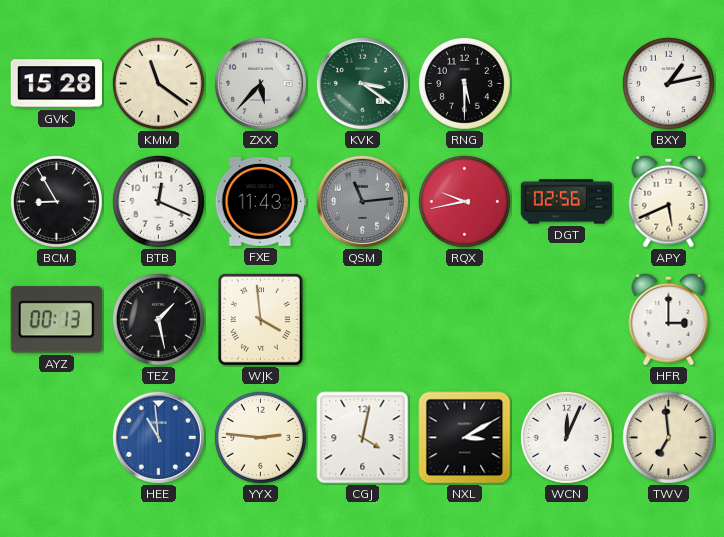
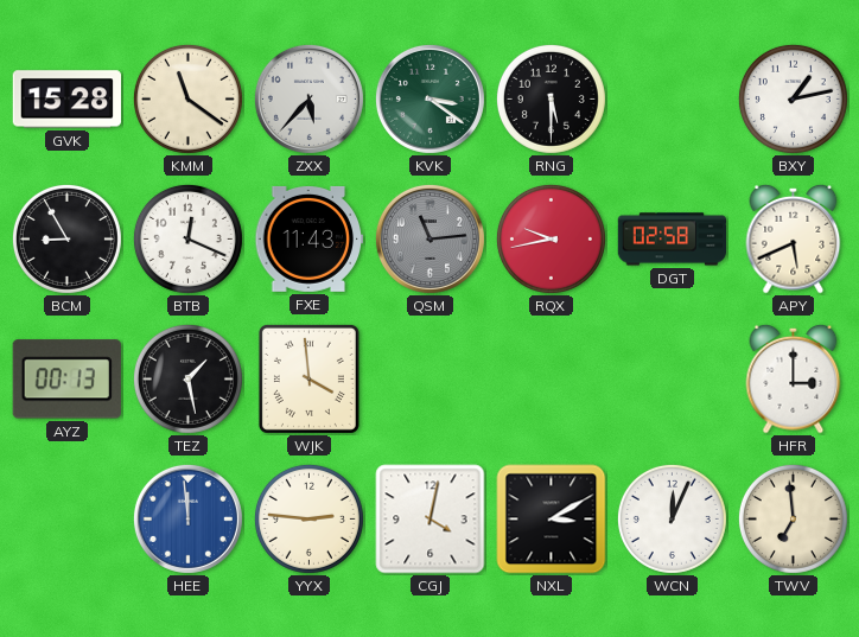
DGT: 02:56 -> 02:58 (673, 240)
HEE: 10:59 -> 11:59 (187, 518)
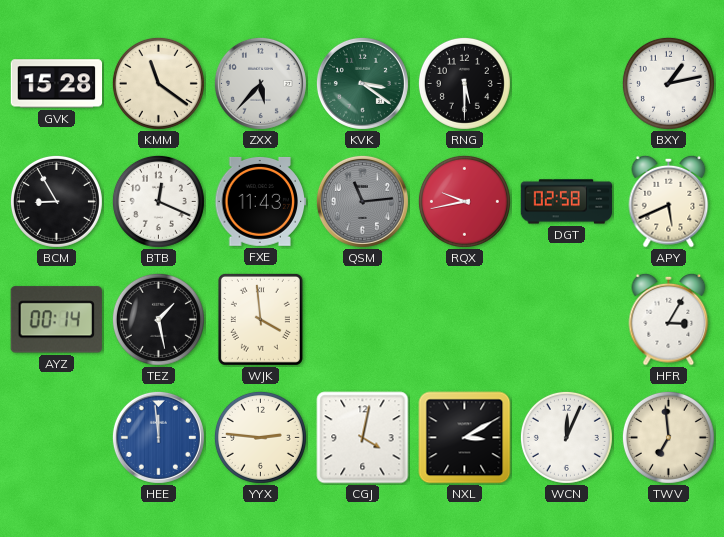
AYZ: 00:13 -> 00:14 (56, 320)
HFR: 3:00 -> 3:05 (669, 319)
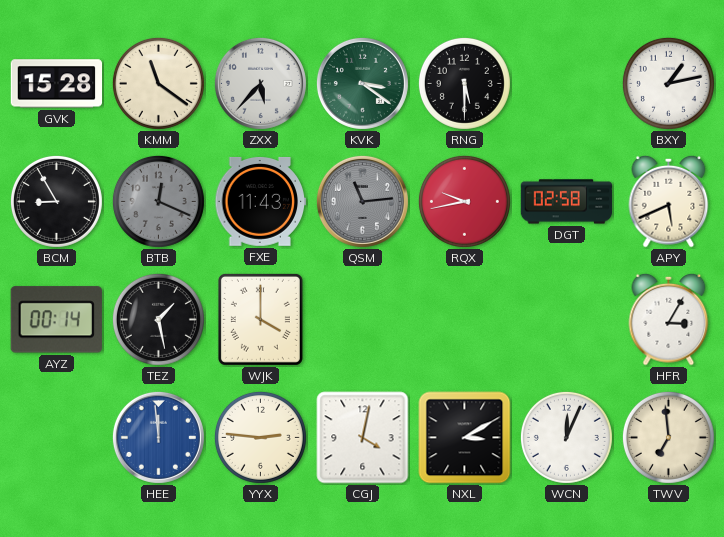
BTB dial: white -> grey (158, 201)
WJK: 3:59 -> 4:00 (260, 319)
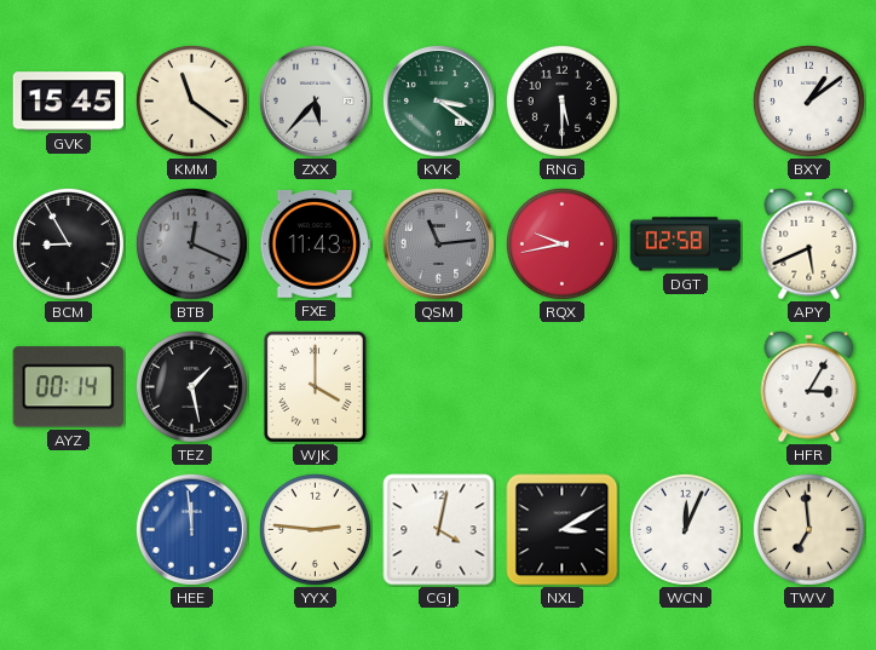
GVK: 15:28 -> 15:45 (69, 102)
BXY: 1:13 -> 1:09 (808, 100)
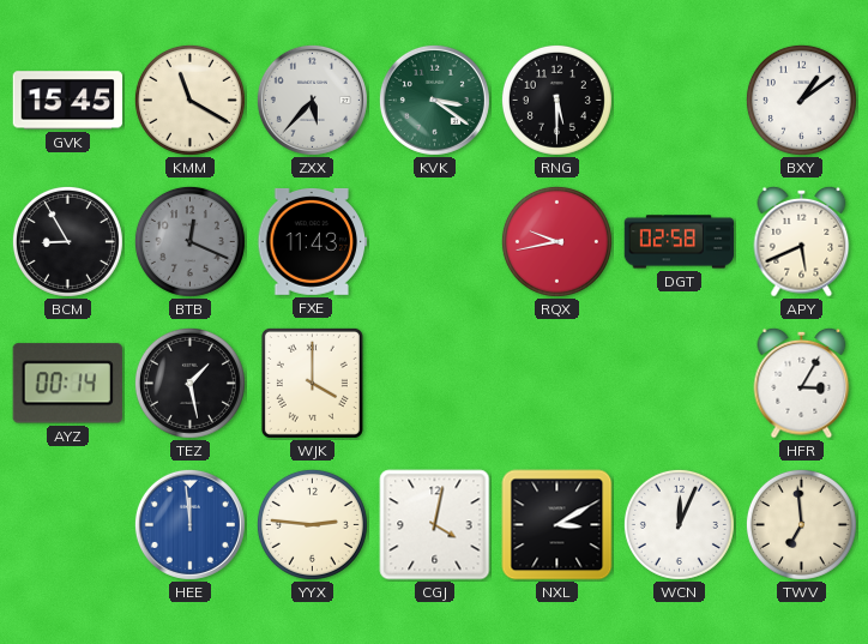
KMM: 11:21 -> 11:20 (189, 100)
QSM: 11:14 -> none (438, 243)
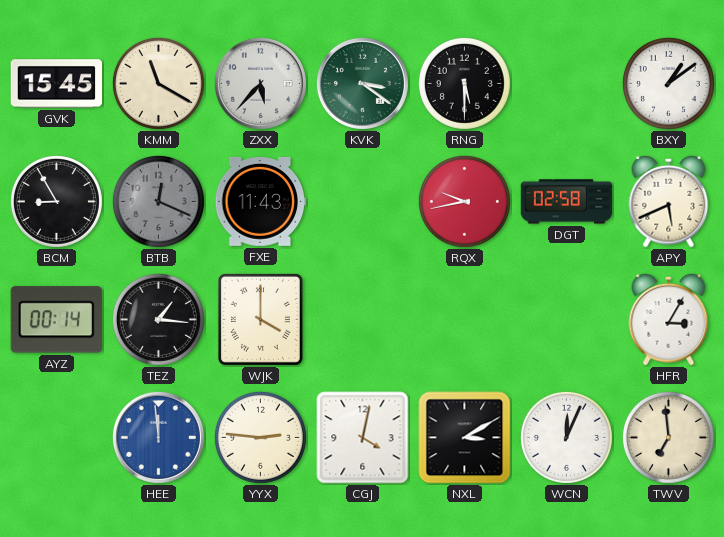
TEZ: 1:28 -> 1:16 (158, 319)
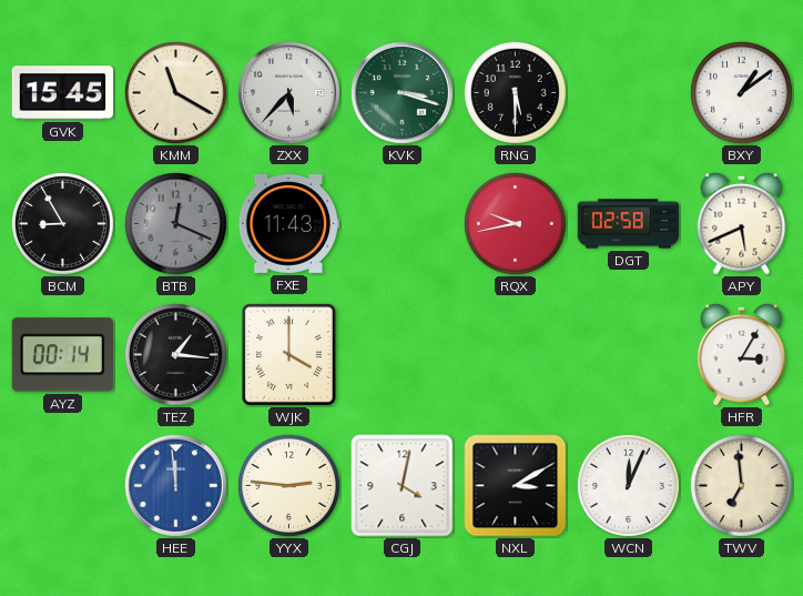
KVK: 3:21 -> 3:18 (402, 92)
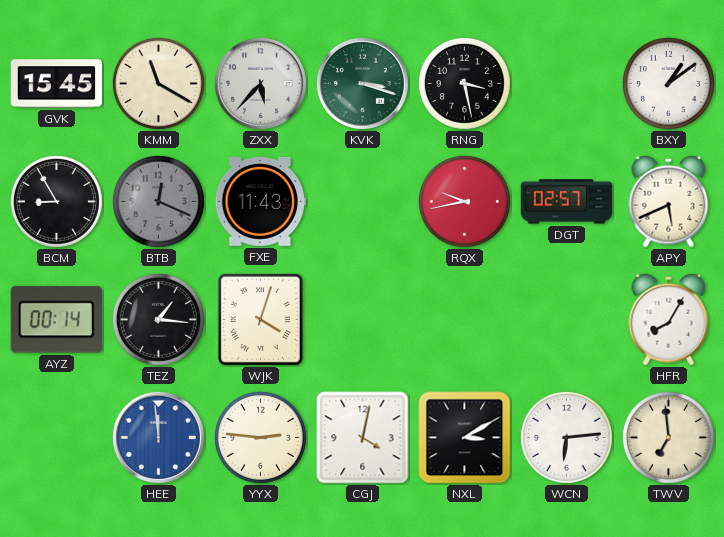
RNG: 5:30 -> 3:28 (464, 83)
DGT: 02:58 -> 02:57 (567, 202)
WJK: 4:00 -> 4:03 (260, 319)
HFR: 3:05 -> 8:05 (669, 319)
WCN: 12:04 -> 6:14 (566, 437)
